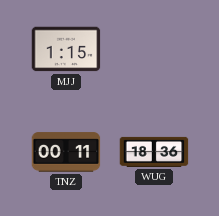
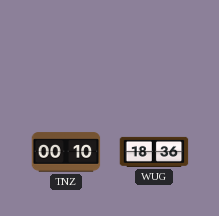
MJJ: 1:15 -> none (66, 49)
TNZ: 00:11 -> 00:10 (66, 152)
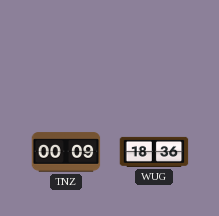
TNZ: 00:10 -> 00:09 (66, 152)
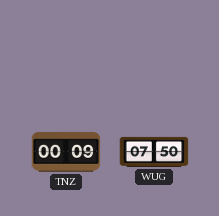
WUG: 18:36 -> 07:50 (154, 152)
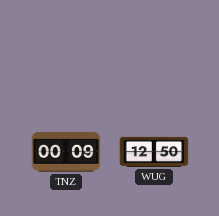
WUG: 07:50 -> 12:50 (154, 152)
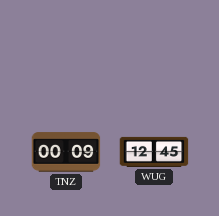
WUG: 12:50 -> 12:45 (154, 152)
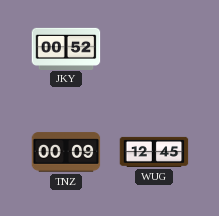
JKY: none -> 00:52 (66, 48)
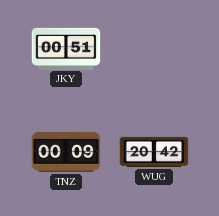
JKY: 00:52 -> 00:51 (66, 48)
WUG: 12:45 -> 20:42 (154, 152)
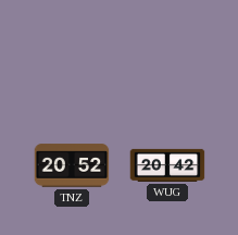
JKY: 00:51 -> none (66, 48)
TNZ: 00:09 -> 20:52 (72, 165)
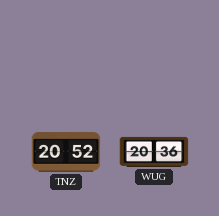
WUG: 20:42 -> 20:36 (154, 152)
